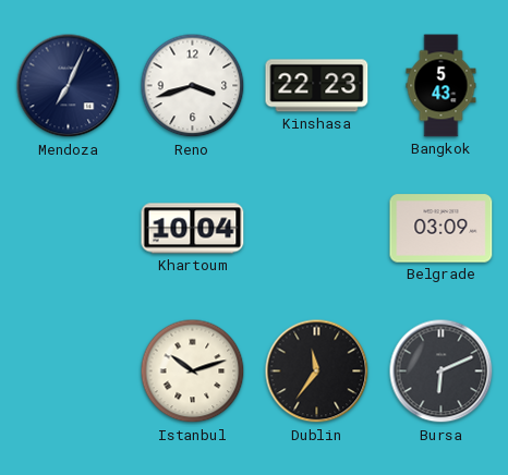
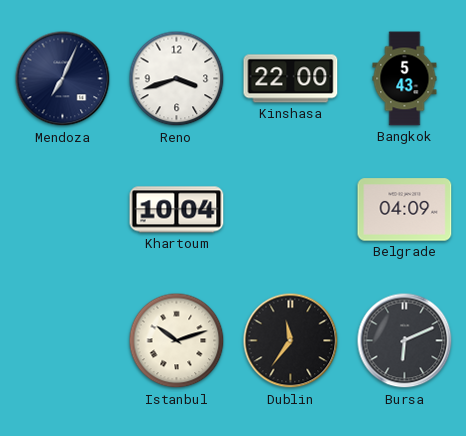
Kinshasa: 22:23 -> 22:00 (291, 79)
Belgrade: 03:09 -> 04:09 (405, 210)
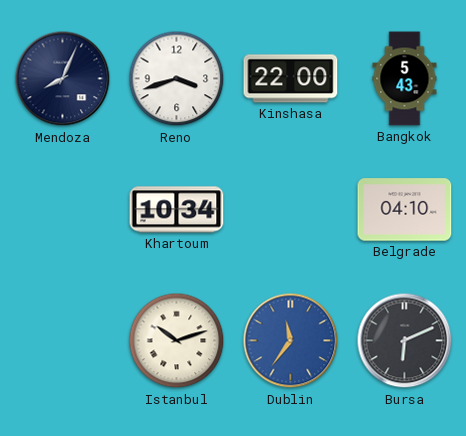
Mendoza: 7:04 -> 8:04 (63, 79)
Khartoum: 10:04 -> 10:34 (177, 210)
Belgrade: 04:09 -> 04:10 (405, 210)
Dublin dial: black -> blue (291, 341)
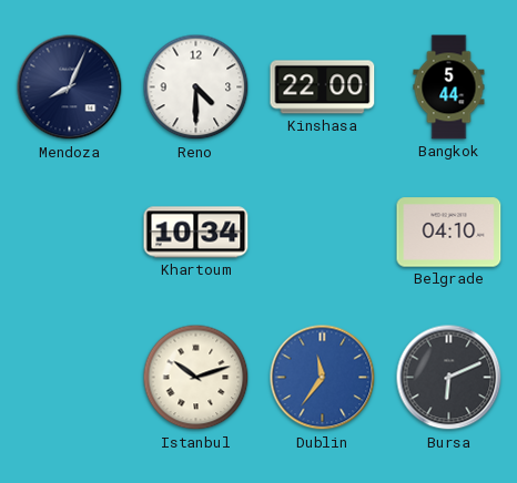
Reno: 3:42 -> 4:30 (196, 88)
Bangkok: 5:43 -> 5:44 (449, 88)
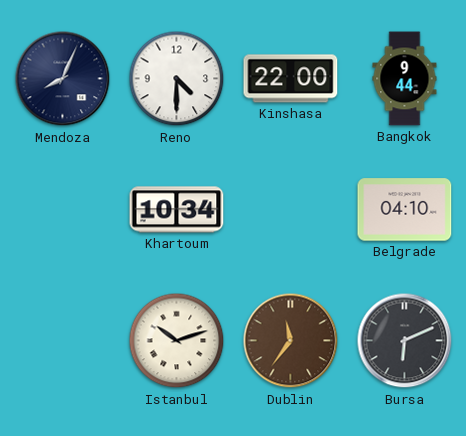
Bangkok: 5:44 -> 9:44 (405, 79)
Dublin dial: blue -> brown (291, 341)
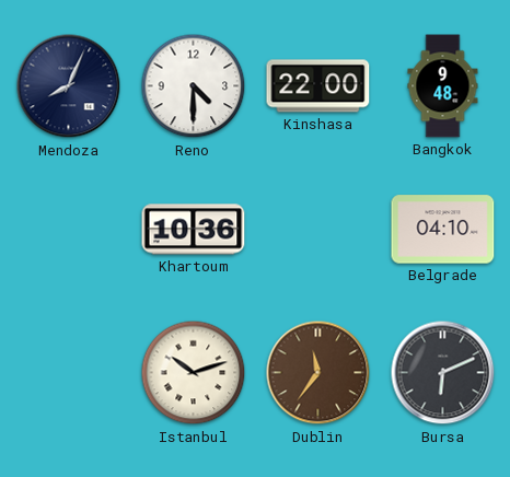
Bangkok: 9:44 -> 9:48 (443, 86)
Khartoum: 10:34 -> 10:36 (194, 230)
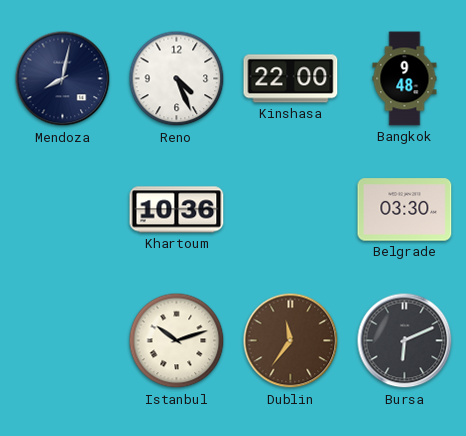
Mendoza: 8:04 -> 8:02 (63, 79)
Reno: 4:30 -> 4:26 (177, 79)
Belgrade: 04:10 -> 03:30 (405, 210)
